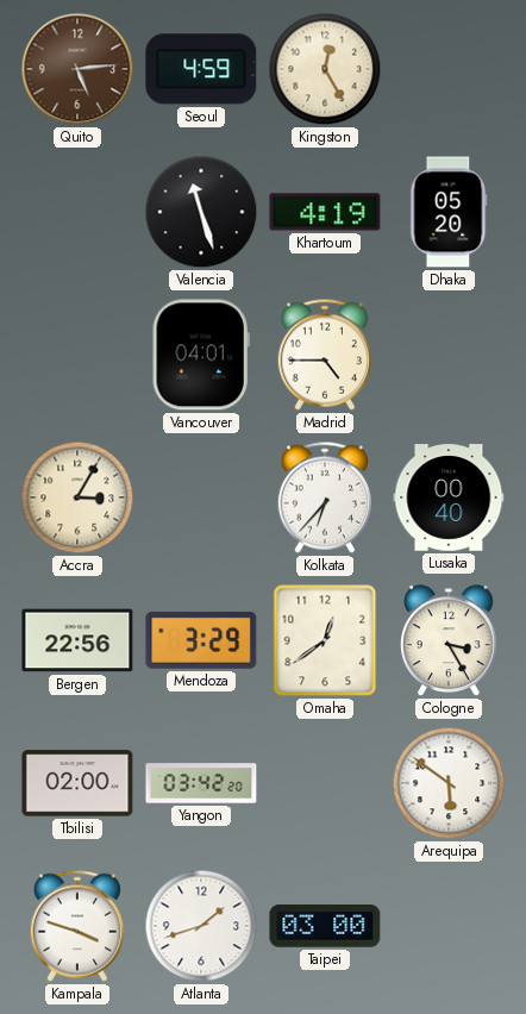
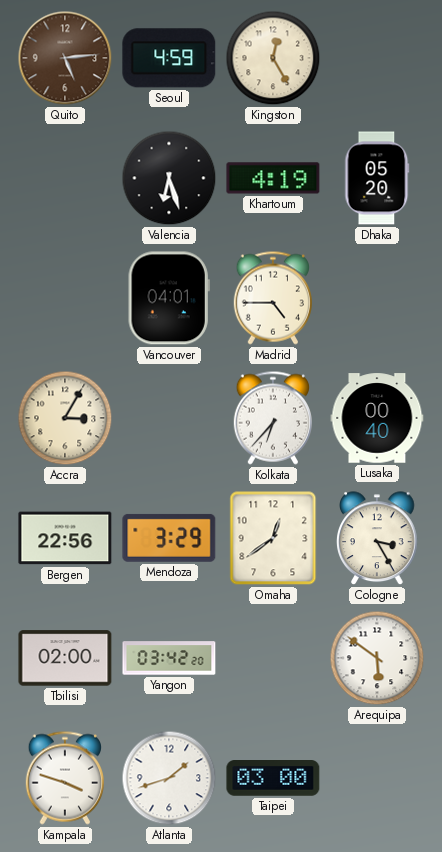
Valencia: 11:27 -> 6:27 (169, 178)
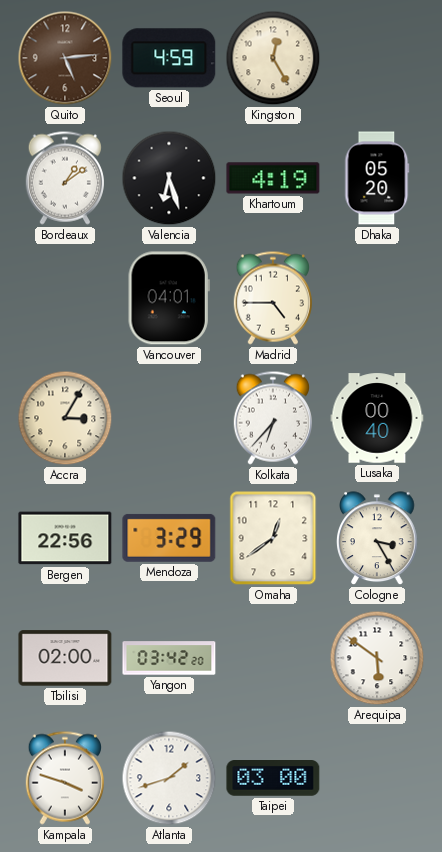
Bordeaux: none -> 1:09 (65, 178)
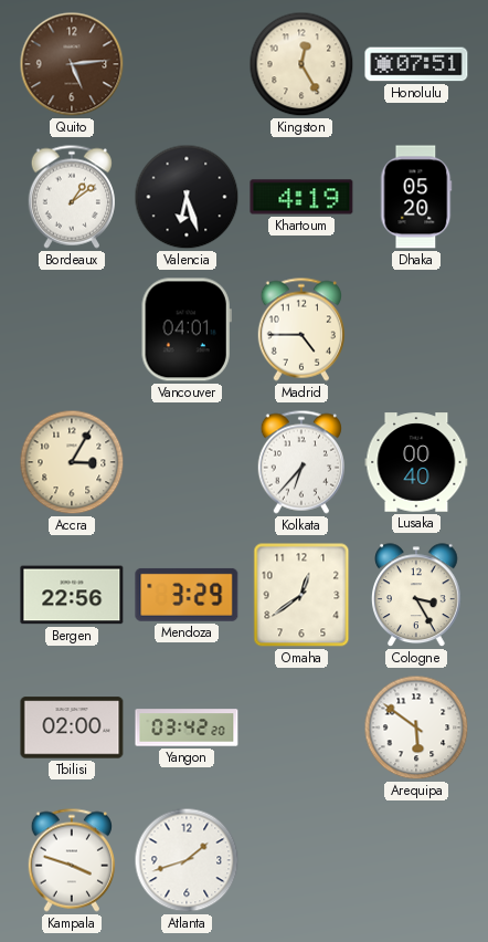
Seoul: 4:59 -> none (169, 58)
Honolulu: none -> 07:51 (416, 64)
Taipei: 03:00 -> none (273, 779)
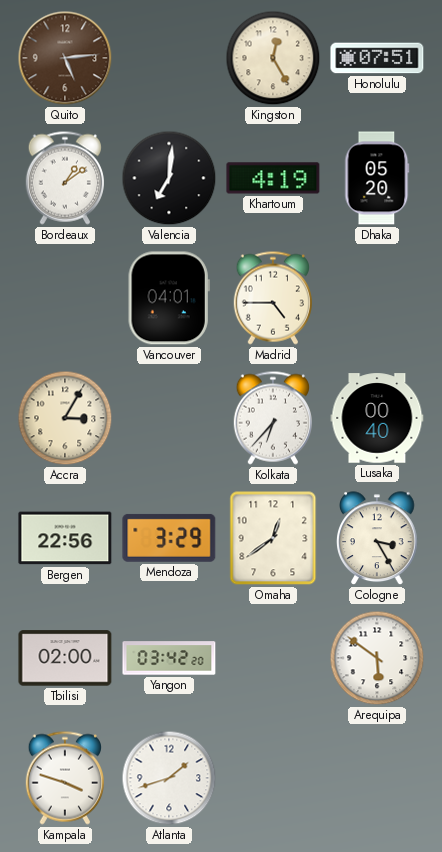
Valencia: 6:27 -> 7:01 (169, 178)
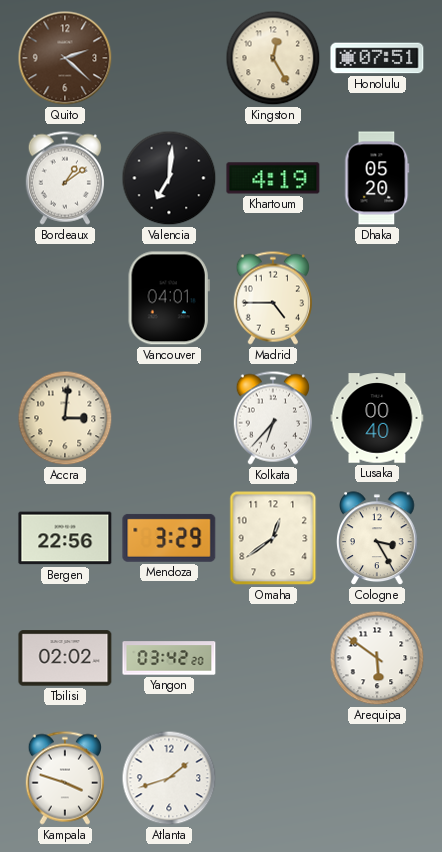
Quito: 5:14 -> 2:22 (65, 58)
Accra: 3:05 -> 3:01 (65, 418)
Tbilisi: 02:00 -> 02:02 (65, 658)
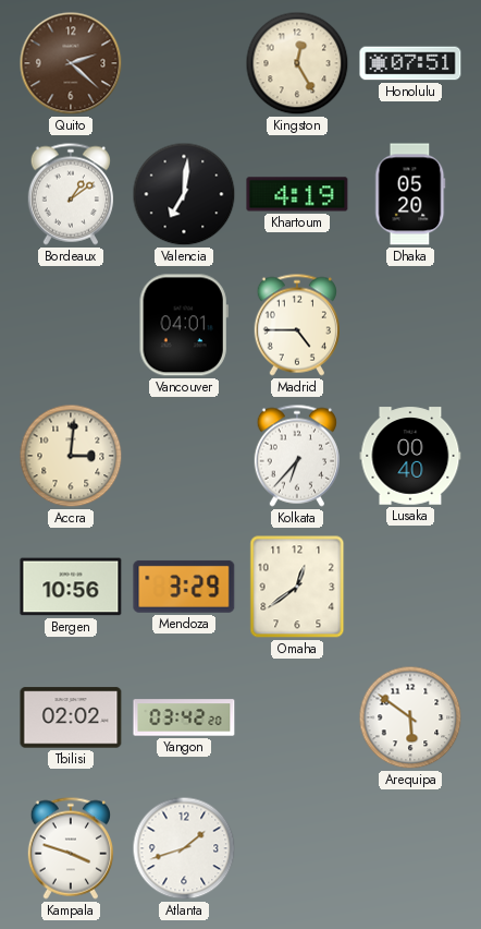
Bergen: 22:56 -> 10:56 (71, 587)
Cologne: 3:25 -> none (378, 539)
